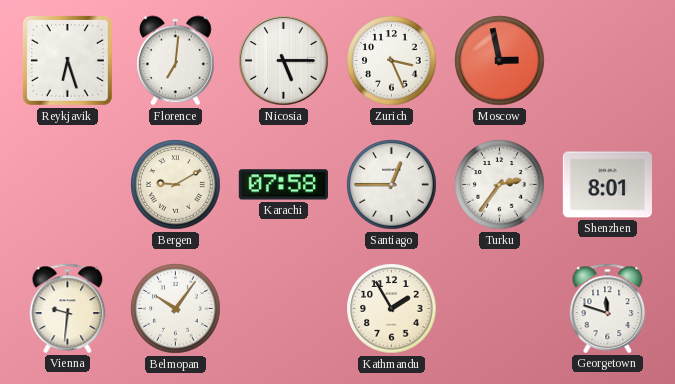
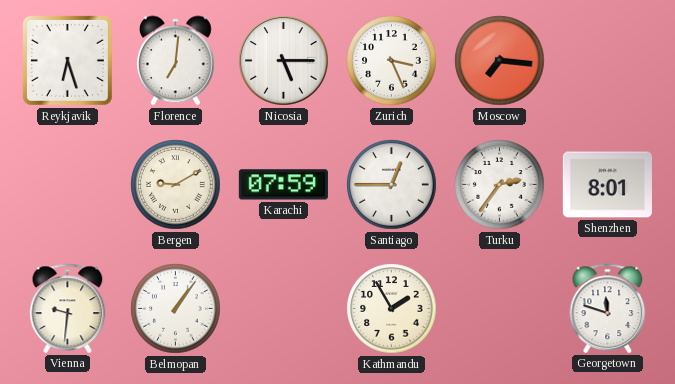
Moscow: 2:58 -> 7:16 (500, 61)
Karachi: 07:58 -> 07:59 (283, 185)
Belmopan: 10:06 -> 1:06 (176, 309)
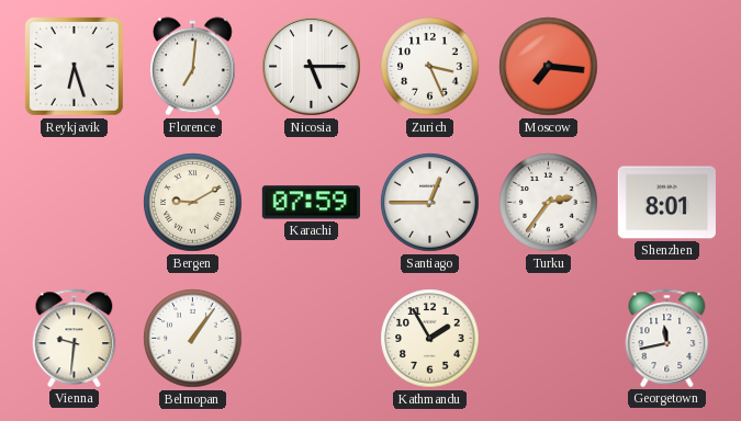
Georgetown: 11:48 -> 11:43 (667, 338)
